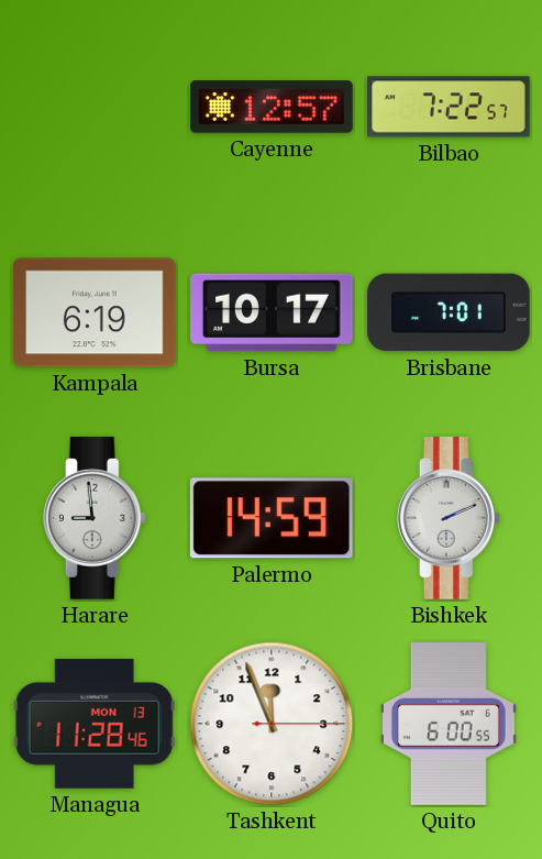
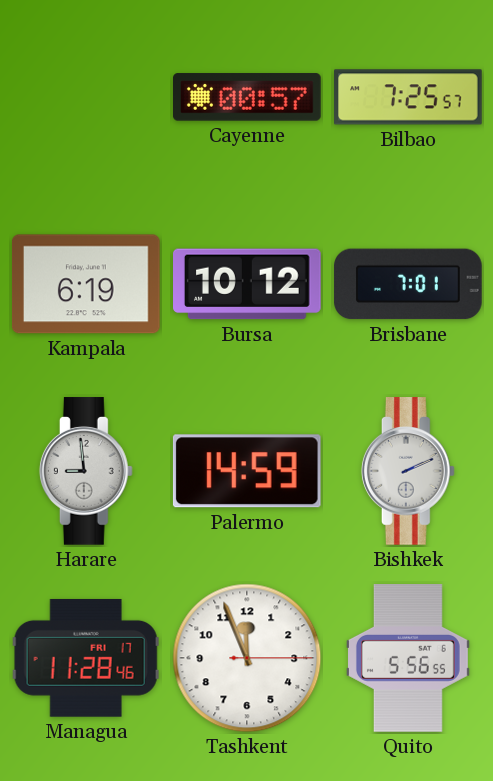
Cayenne: 12:57 -> 00:57 (248, 97)
Bilbao: 7:22 -> 7:25 (408, 97)
Bursa: 10:17 -> 10:12 (248, 284)
Managua date: MON 13 -> FRI 17 (86, 658)
Quito: 6:00 -> 5:56 (408, 658)
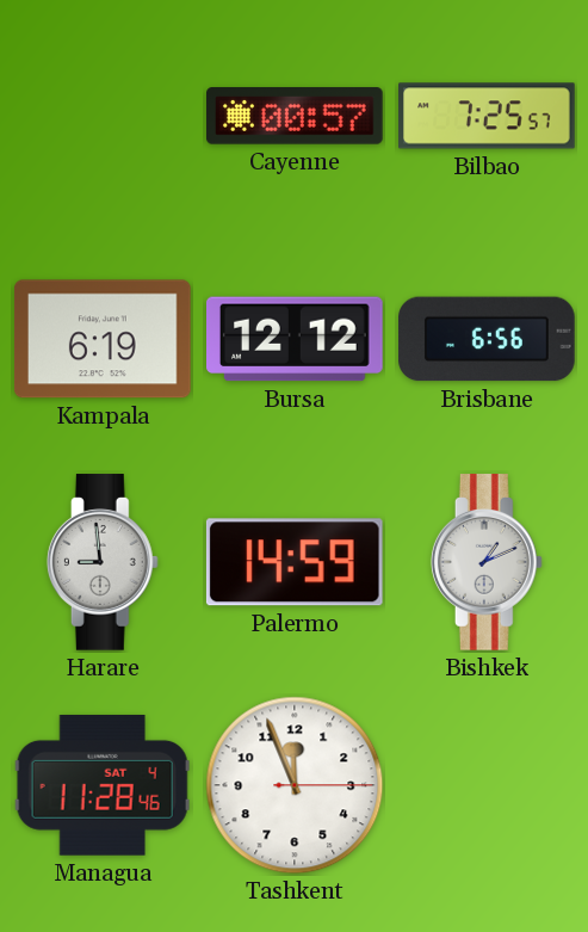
Bursa: 10:12 -> 12:12 (296, 339)
Brisbane: 7:01 -> 6:56 (487, 339)
Bishkek: 2:11 -> 1:11 (487, 562)
Managua date: FRI 17 -> SAT 4 (103, 785)
Quito: 5:56 -> none (408, 658)
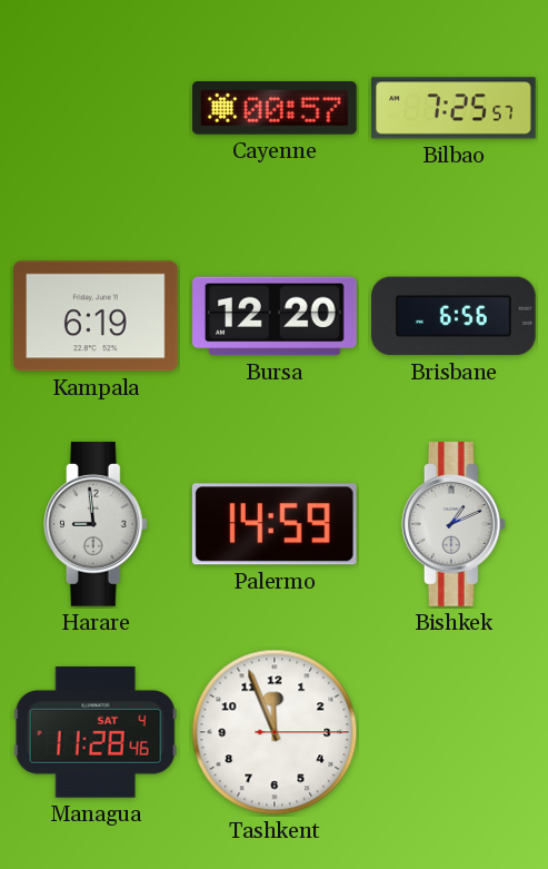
Bursa: 12:12 -> 12:20 (276, 316)
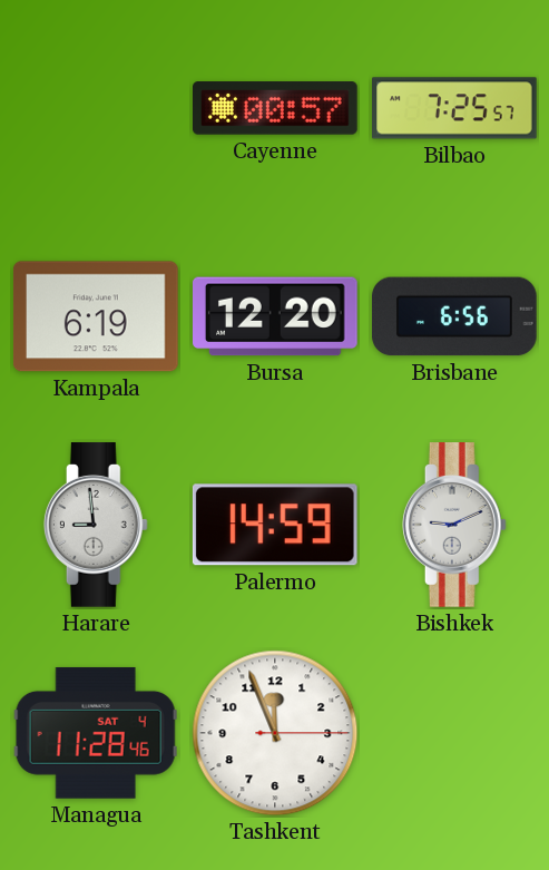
Bishkek: 1:11 -> 9:11 (454, 525)
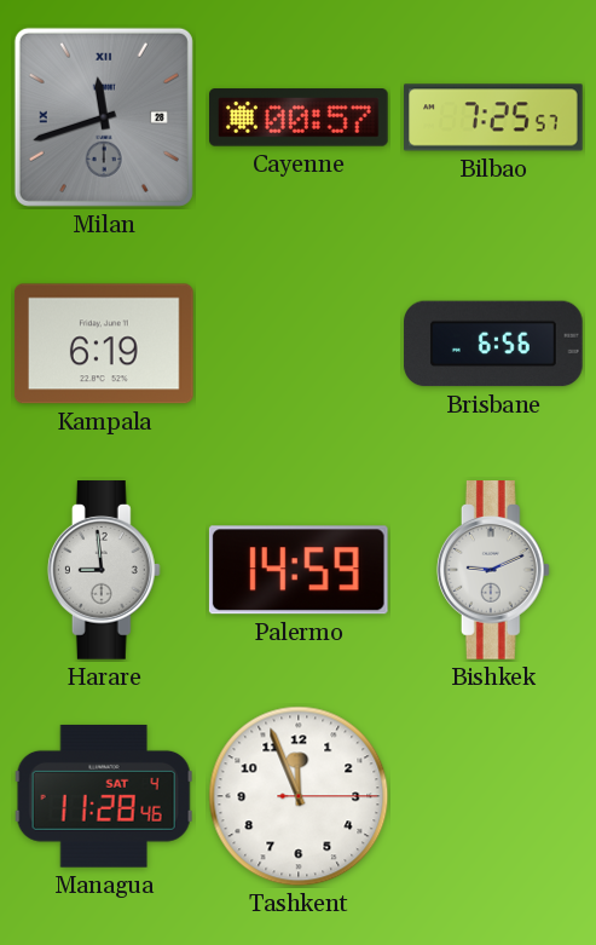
Milan: none -> 11:42 (104, 117)
Bursa: 12:20 -> none (276, 316)
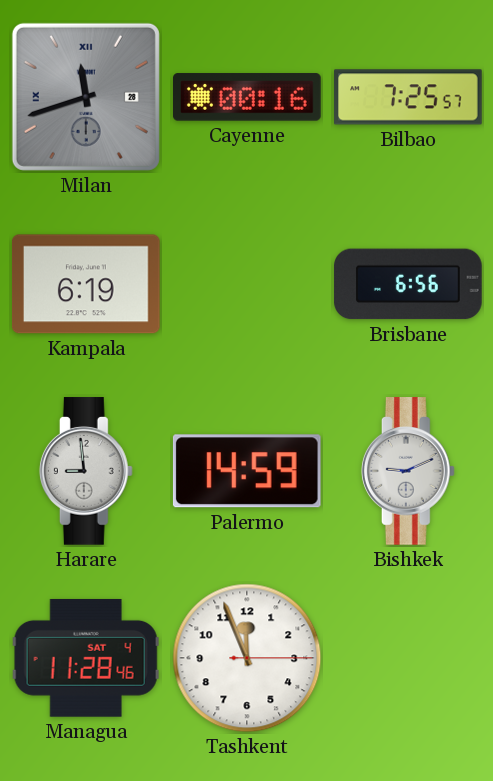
Cayenne: 00:57 -> 00:16 (248, 97)
